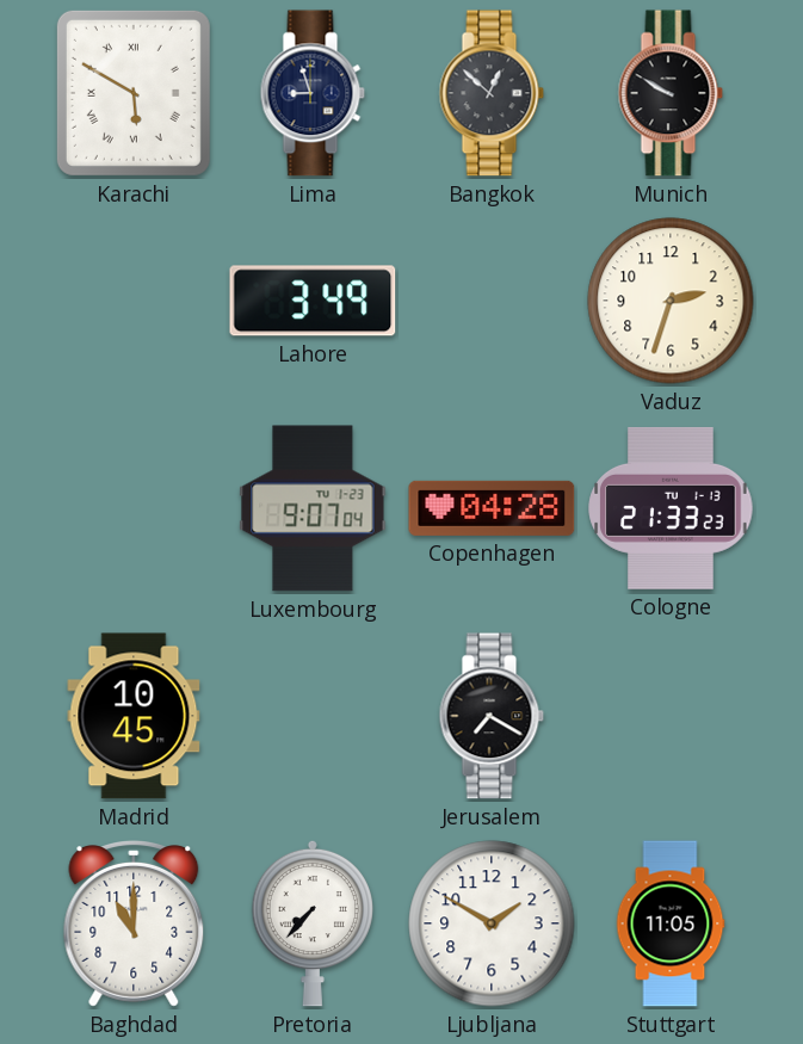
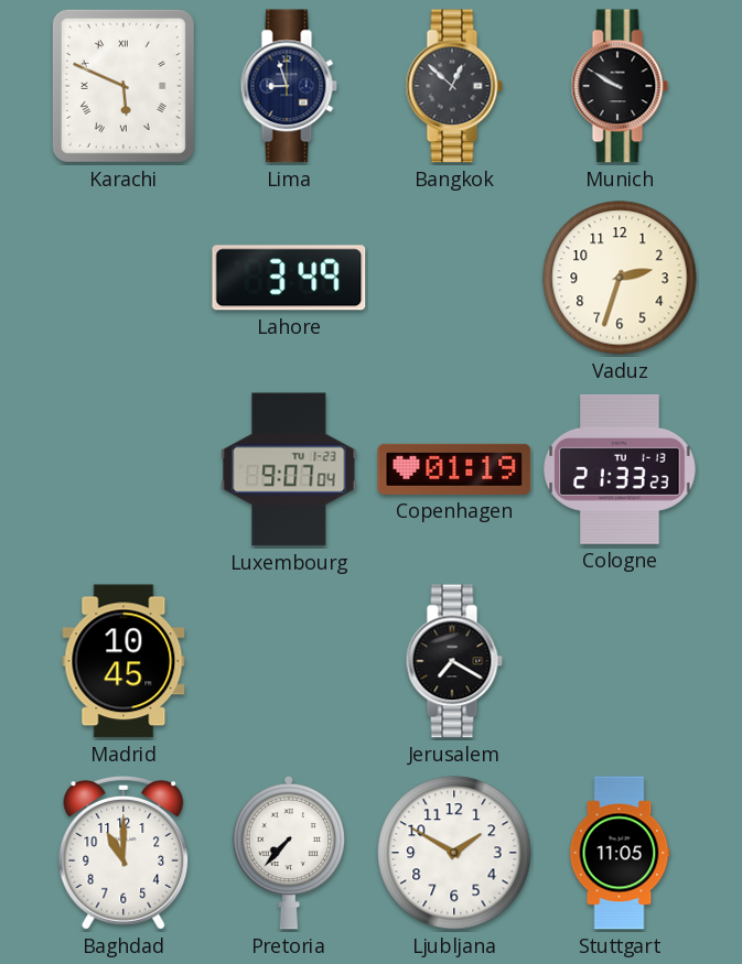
Karachi: 5:50 -> 5:49 (123, 86)
Copenhagen: 04:28 -> 01:19 (454, 469)
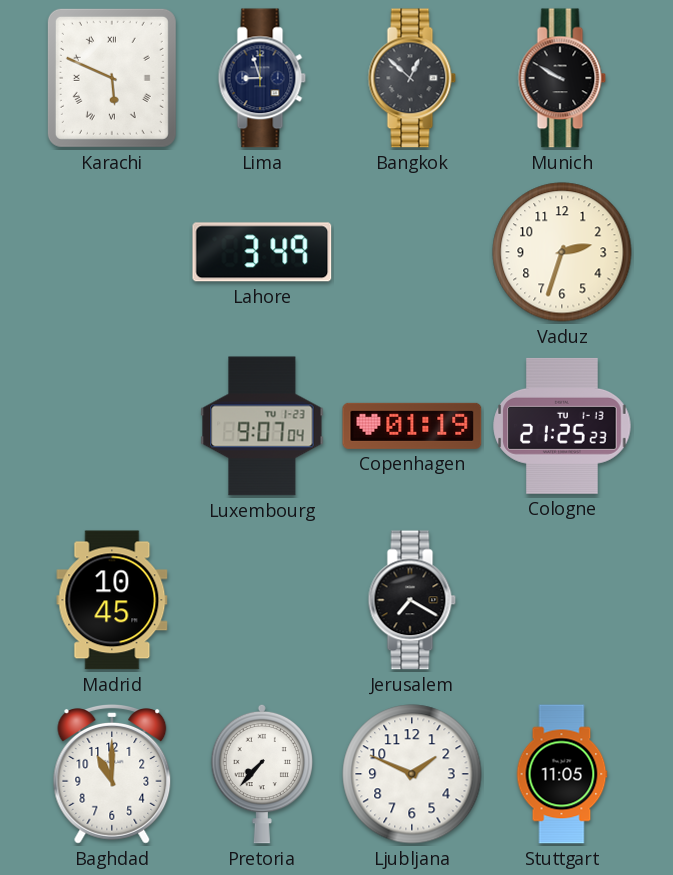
Cologne: 21:33 -> 21:25 (562, 426)
Ljubljana: 1:50 -> 1:49 (412, 774)
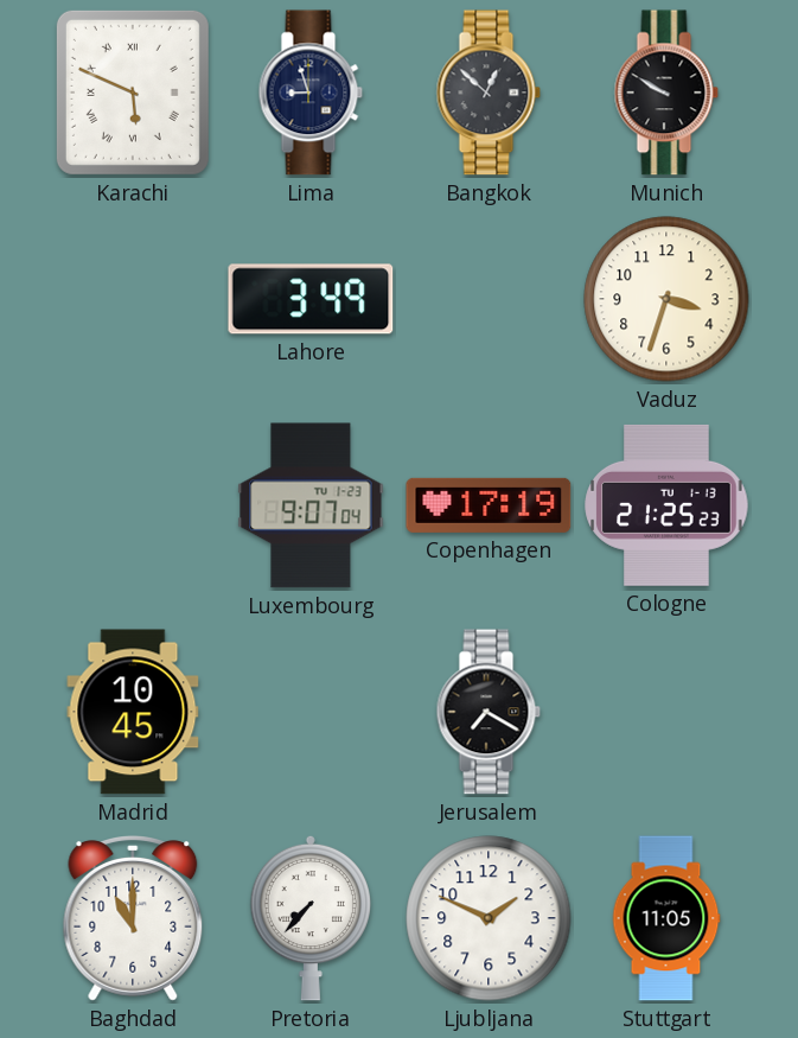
Vaduz: 2:33 -> 3:33 (666, 299)
Copenhagen: 01:19 -> 17:19 (489, 505)
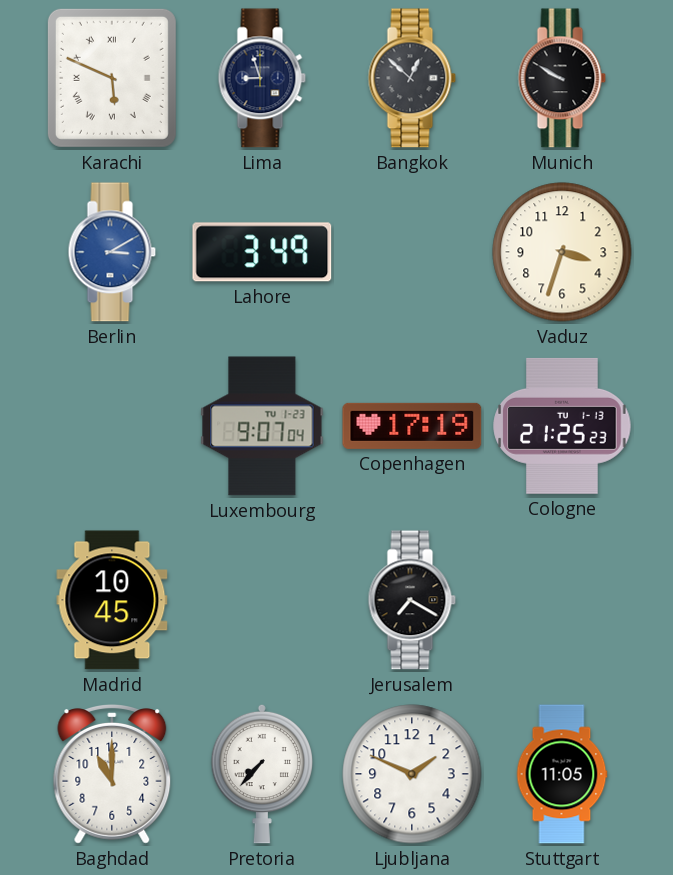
Berlin: none -> 3:10 (112, 252)
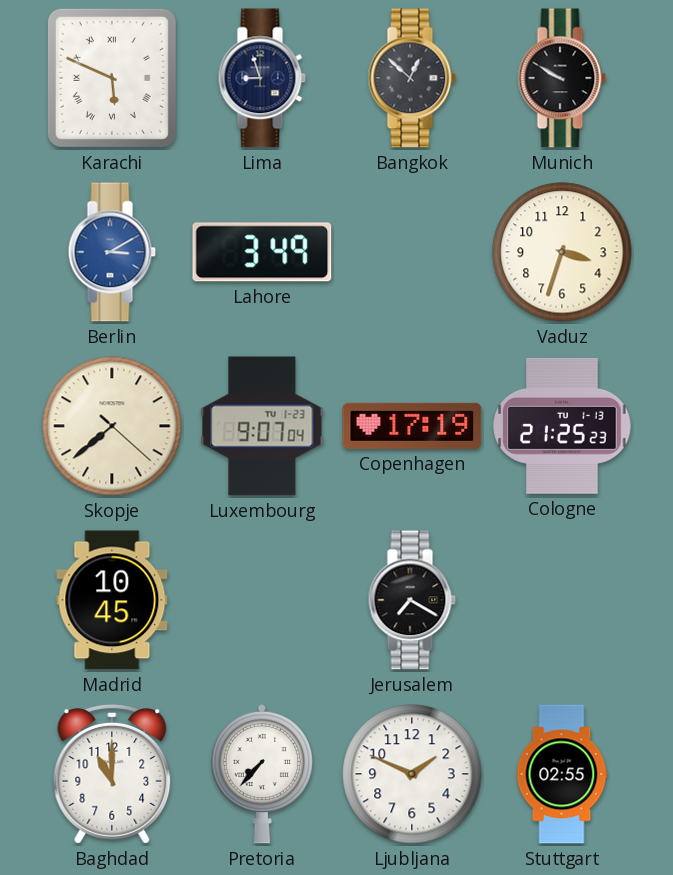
Skopje: none -> 7:38 (112, 426)
Stuttgart: 11:05 -> 02:55 (562, 774)
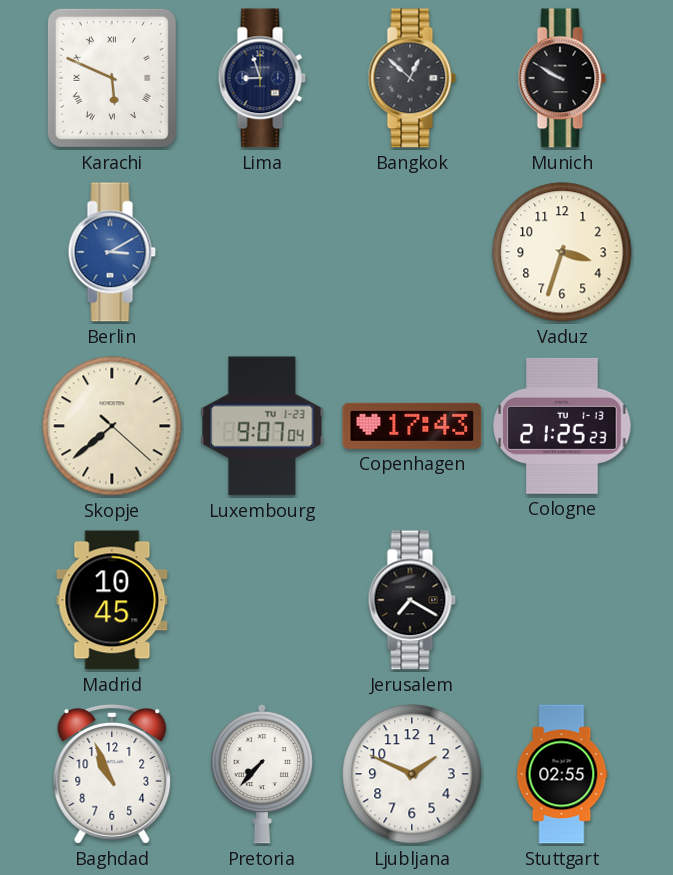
Lahore: 3:49 -> none (262, 252)
Copenhagen: 17:19 -> 17:43 (412, 426)
Baghdad: 11:00 -> 10:56 (112, 775)
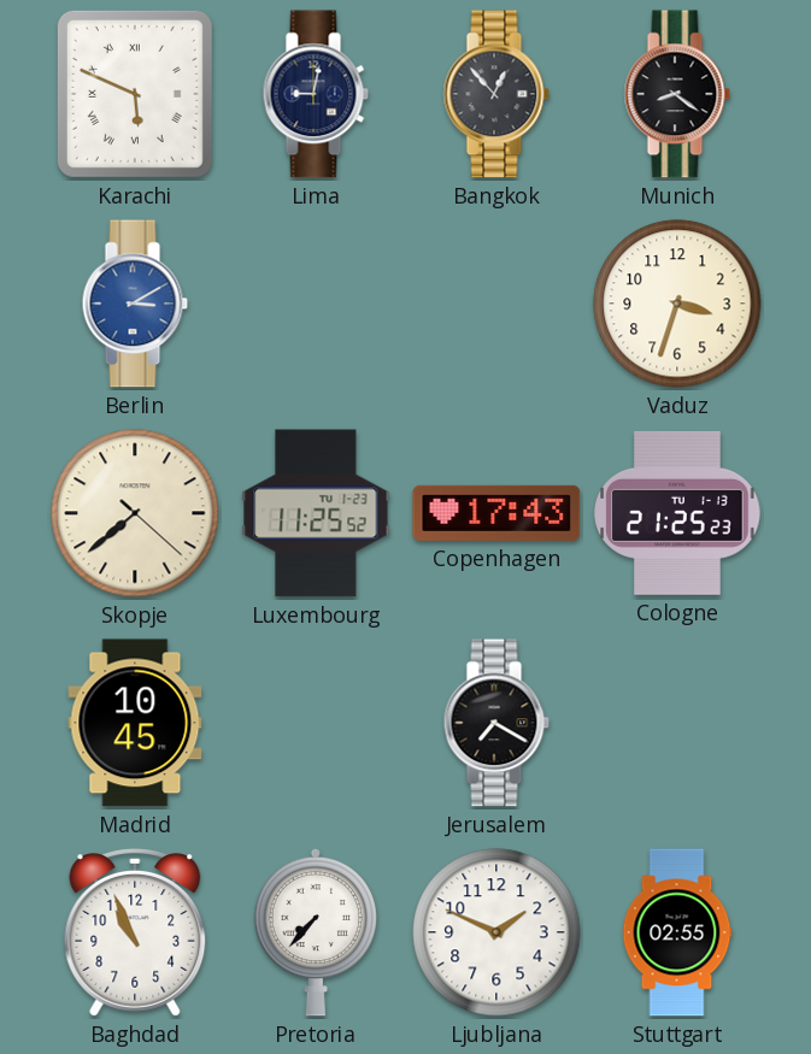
Lima: 8:57 -> 9:02 (316, 94)
Bangkok: 12:52 -> 12:53 (496, 94)
Munich: 9:50 -> 8:21 (677, 94)
Luxembourg: 9:07 -> 11:25 (316, 513)
